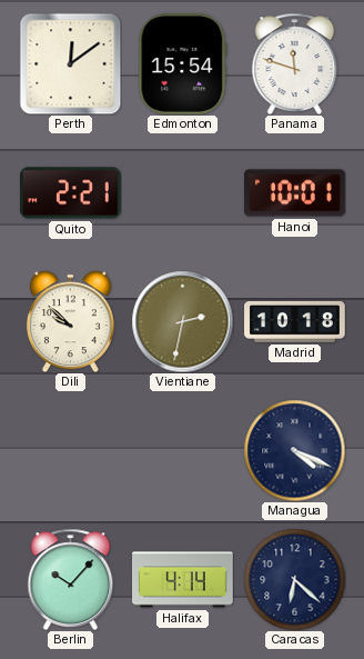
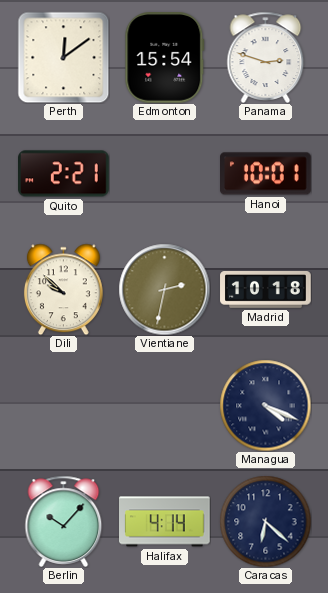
Panama: 11:48 -> 2:48 (266, 57)
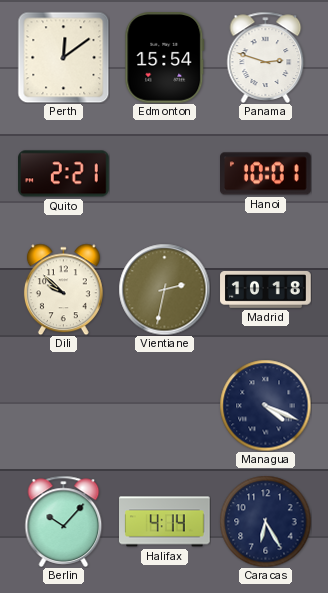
Caracas: 6:22 -> 6:25 (265, 521)
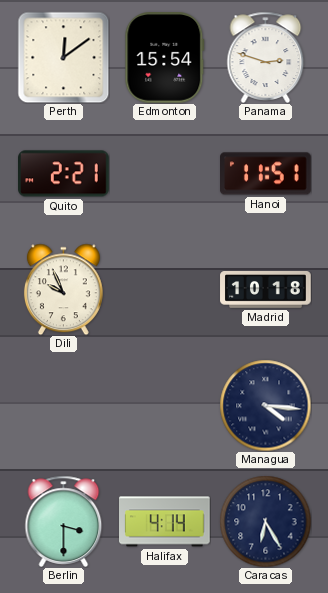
Hanoi: 10:01 -> 11:51 (266, 174)
Dili: 9:52 -> 9:56 (63, 289)
Vientiane: 2:32 -> none (164, 289)
Managua: 4:19 -> 4:16 (265, 405)
Berlin: 10:07 -> 3:30 (64, 521)
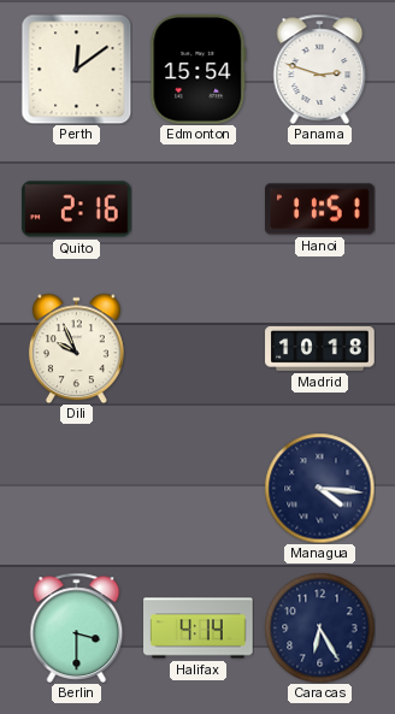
Quito: 2:21 -> 2:16 (77, 210)
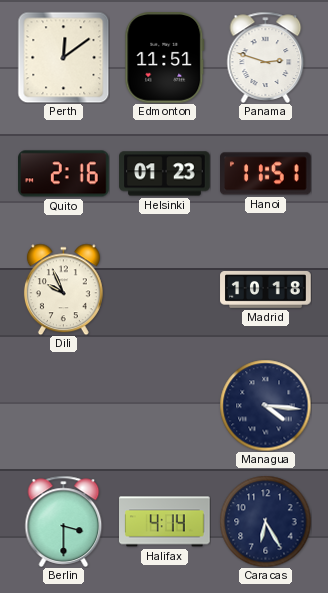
Edmonton: 15:54 -> 11:51 (165, 58)
Helsinki: none -> 01:23 (165, 174)
